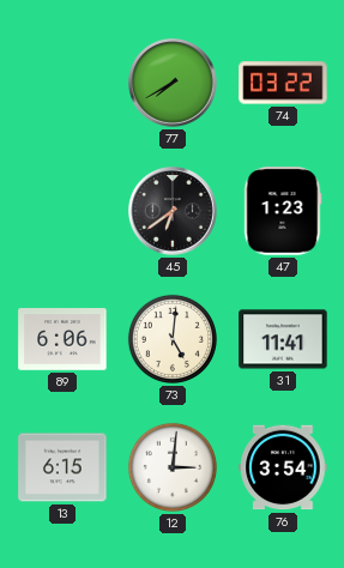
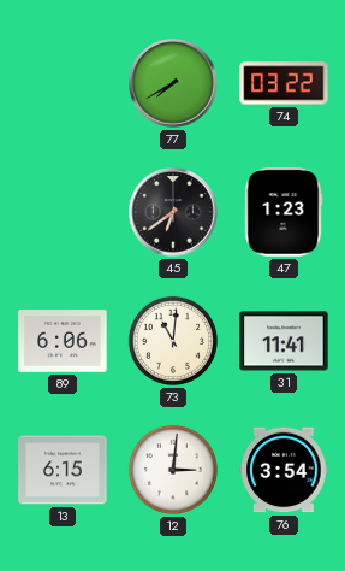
73: 5:01 -> 11:01 (173, 341)
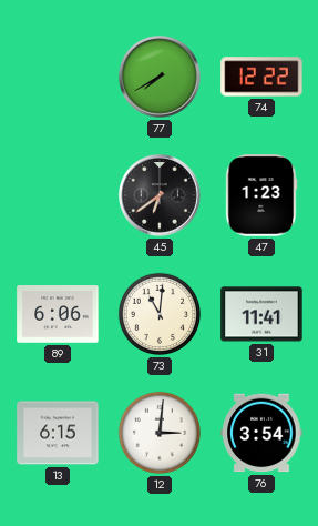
74: 03:22 -> 12:22 (261, 77)
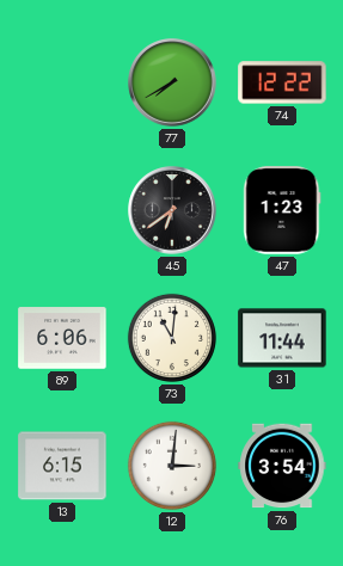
31: 11:41 -> 11:44 (282, 338)
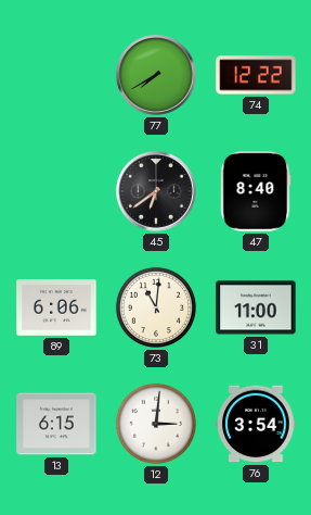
47: 1:23 -> 8:40 (256, 191)
31: 11:44 -> 11:00 (256, 307)
